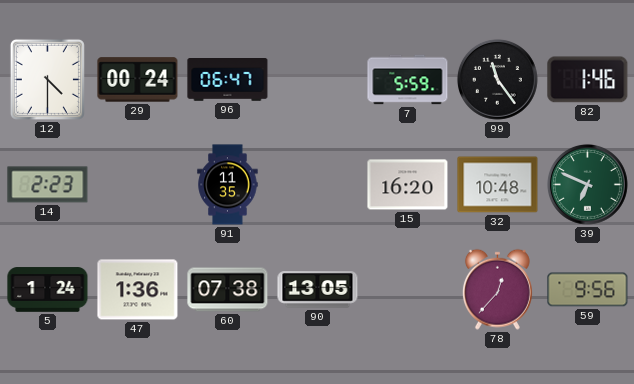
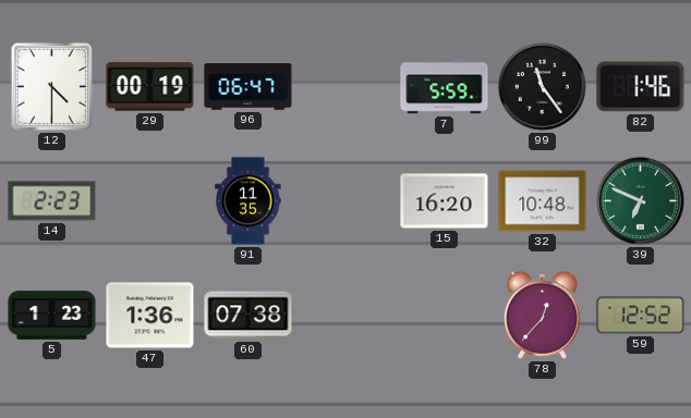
29: 00:24 -> 00:19 (150, 87)
5: 1:24 -> 1:23 (52, 316)
90: 13:05 -> none (318, 290)
59: 9:56 -> 12:52 (641, 316)
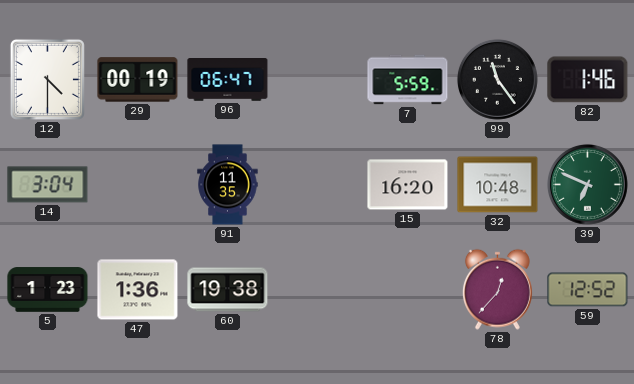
14: 2:23 -> 3:04 (48, 185)
60: 07:38 -> 19:38 (228, 290)
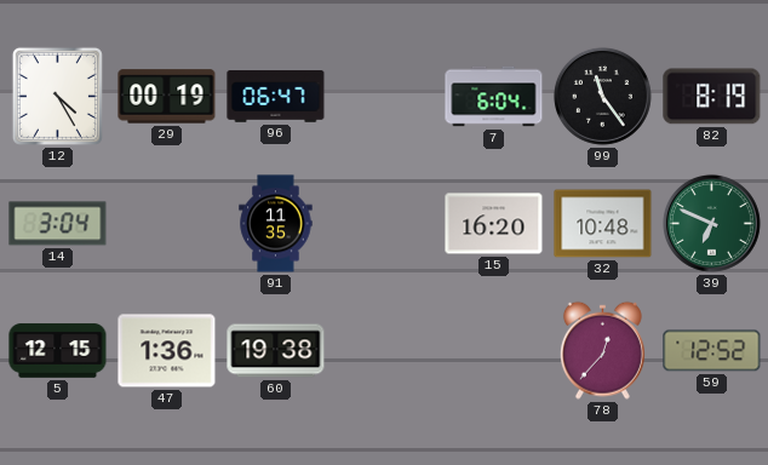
12: 4:30 -> 4:25 (57, 96)
7: 5:59 -> 6:04 (494, 97)
82: 1:46 -> 8:19 (712, 97)
5: 1:23 -> 12:15 (58, 351)
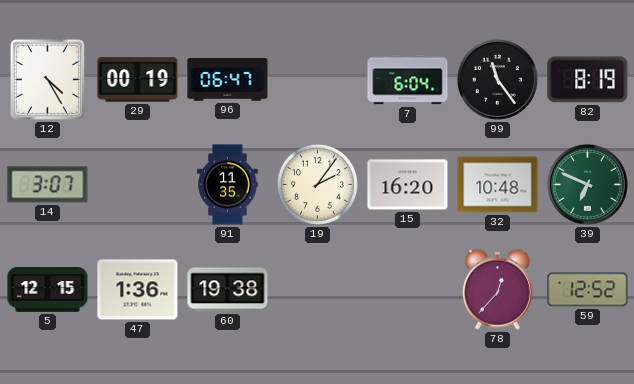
14: 3:04 -> 3:07 (48, 185)
19: none -> 2:06 (317, 184)
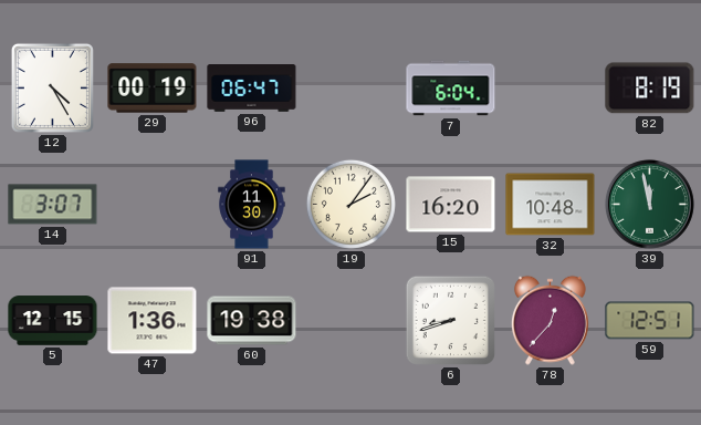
99: 11:24 -> none (498, 80)
91: 11:35 -> 11:30 (252, 205)
39: 6:49 -> 11:58 (650, 205)
6: none -> 8:42 (450, 320)
59: 12:52 -> 12:51 (650, 321)
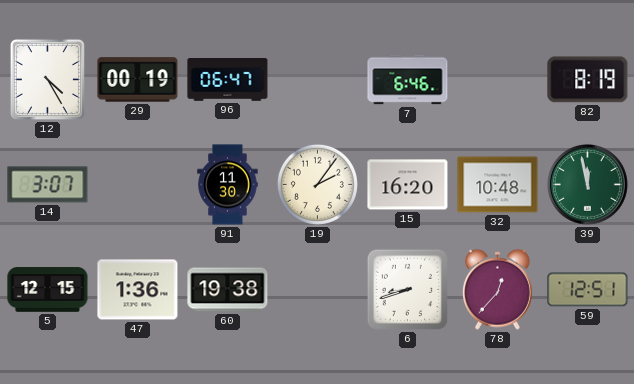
7: 6:04 -> 6:46 (408, 80)
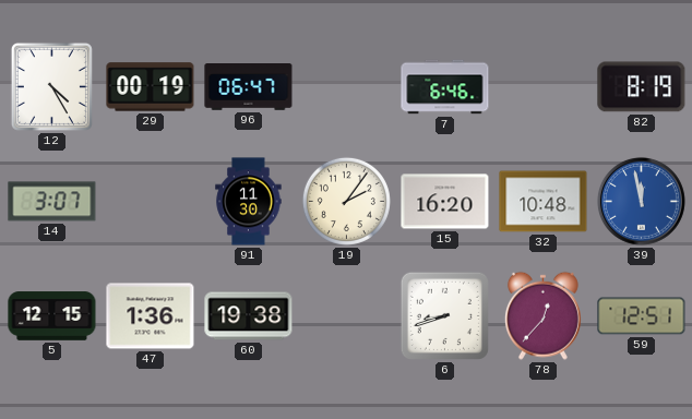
39 dial: green -> blue (642, 202)
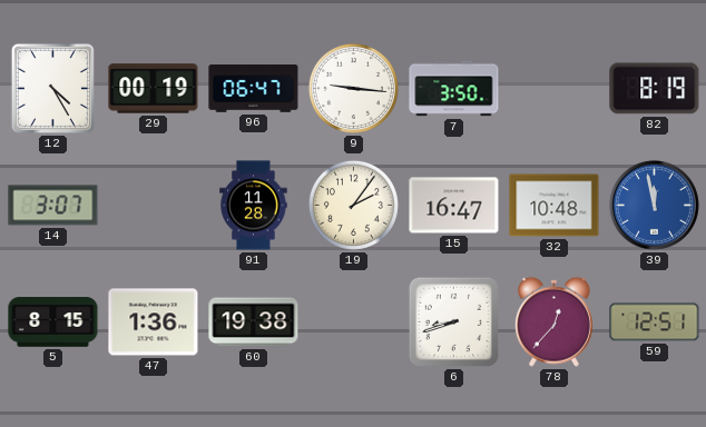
9: none -> 9:16 (353, 88)
7: 6:46 -> 3:50 (454, 89)
91: 11:30 -> 11:28 (254, 206)
15: 16:20 -> 16:47 (454, 206)
5: 12:15 -> 8:15 (53, 322)
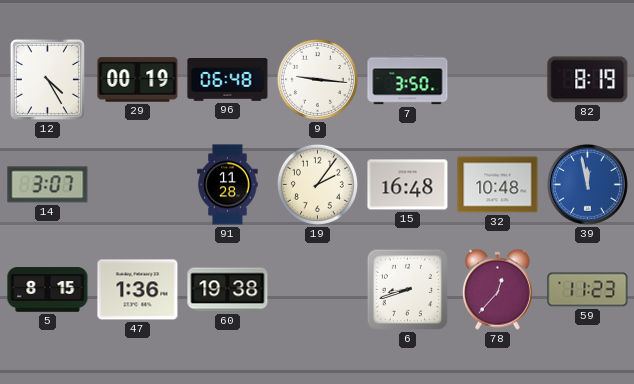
96: 06:47 -> 06:48 (228, 80)
15: 16:47 -> 16:48 (408, 185)
59: 12:51 -> 11:23 (588, 290)
